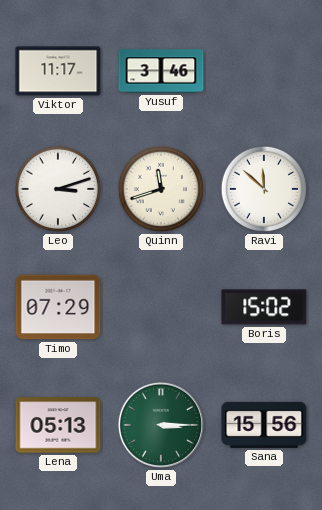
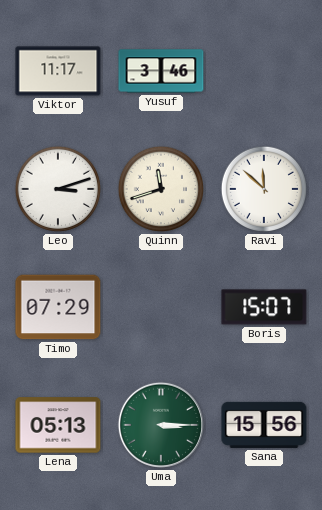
Boris: 15:02 -> 15:07 (264, 307)
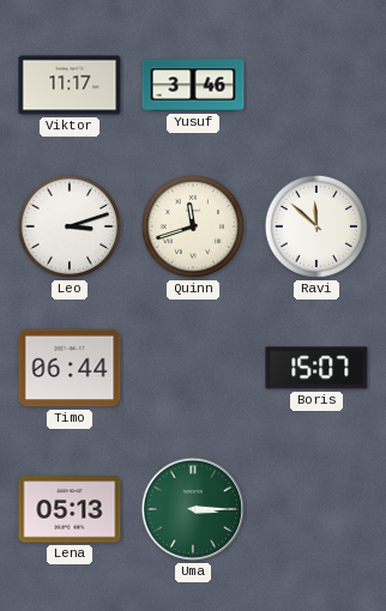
Timo: 07:29 -> 06:44 (70, 368)
Sana: 15:56 -> none (264, 425)
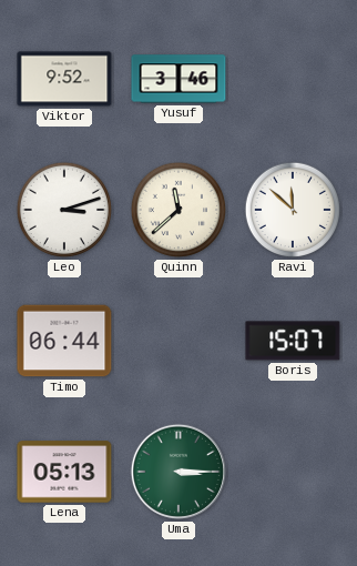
Viktor: 11:17 -> 9:52 (64, 79)
Quinn: 11:42 -> 11:38 (178, 210)
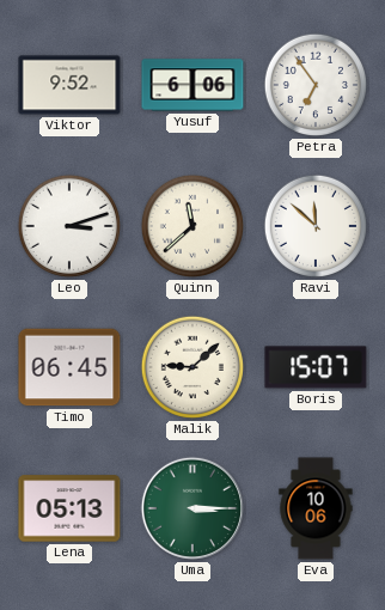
Yusuf: 3:46 -> 6:06 (192, 85)
Petra: none -> 6:54 (316, 85)
Timo: 06:44 -> 06:45 (69, 367)
Malik: none -> 9:08 (192, 367)
Eva: none -> 10:06 (316, 508)
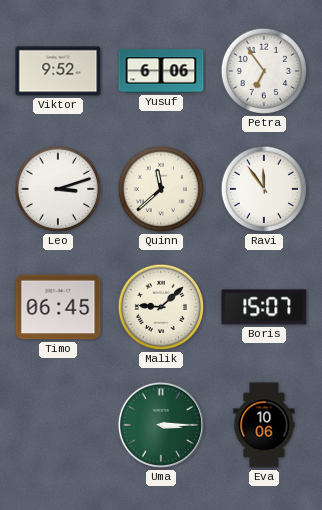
Ravi: 11:52 -> 11:54 (264, 189)
Lena: 05:13 -> none (69, 508)
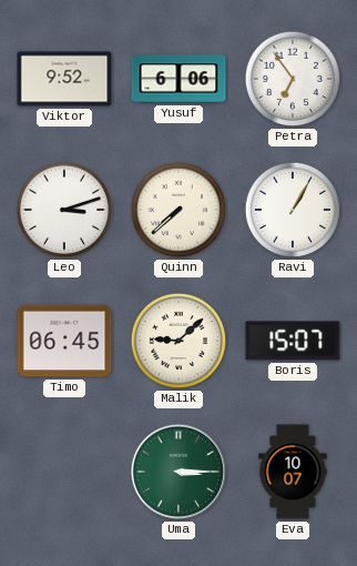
Quinn: 11:38 -> 7:38 (178, 210)
Ravi: 11:54 -> 1:05 (293, 210)
Eva: 10:06 -> 10:07 (293, 472)
